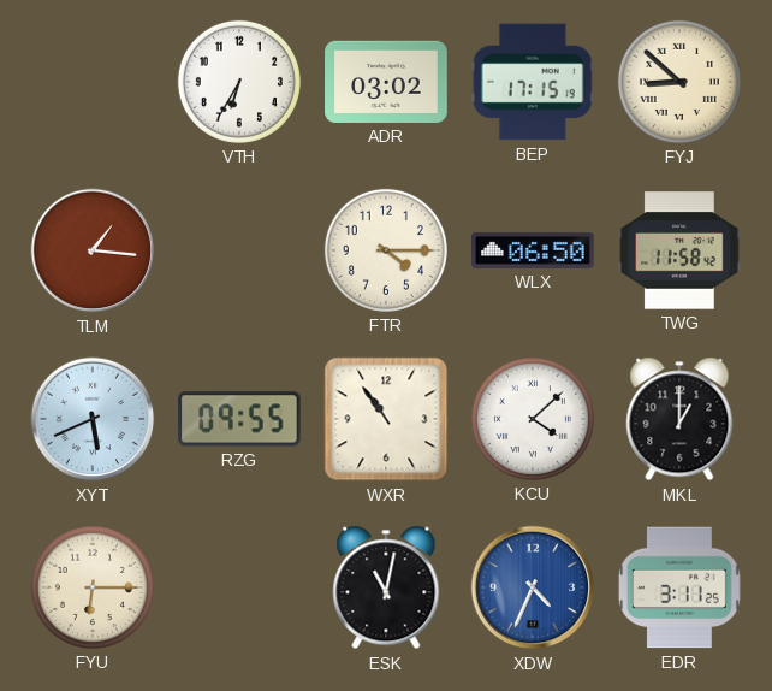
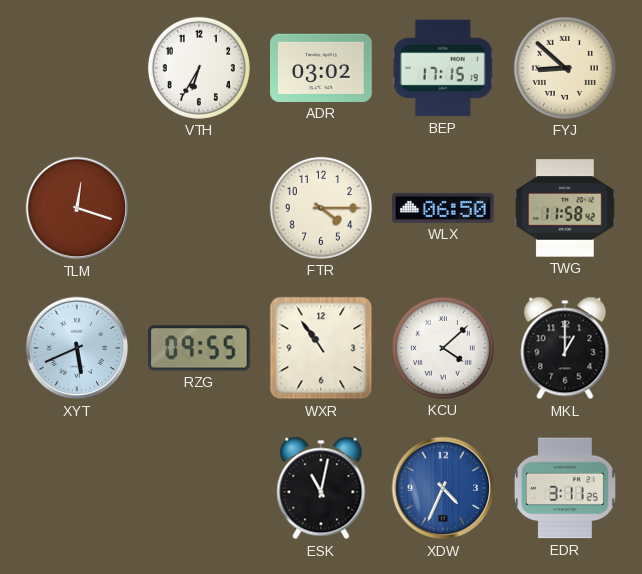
TLM: 1:16 -> 12:18 (77, 208)
FYU: 6:15 -> none (93, 587)
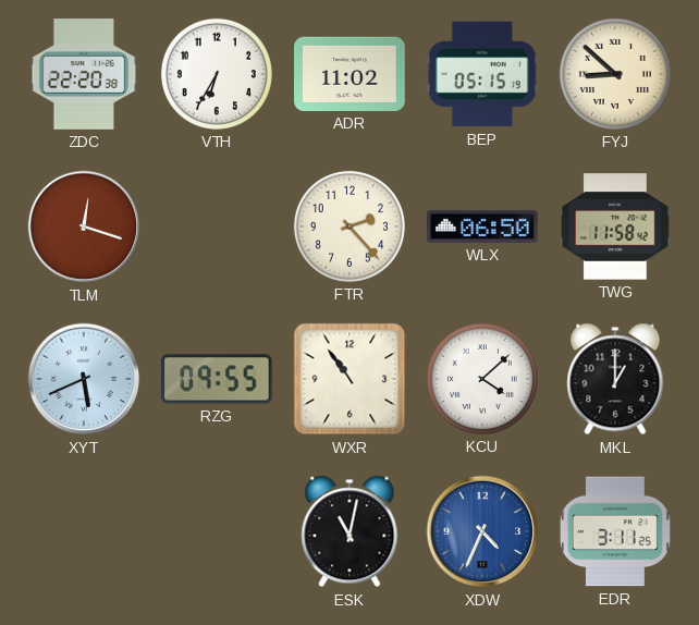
ZDC: none -> 22:20 (84, 74)
ADR: 03:02 -> 11:02 (349, 74)
BEP: 17:15 -> 05:15 (482, 74)
FTR: 4:15 -> 2:23 (349, 226)
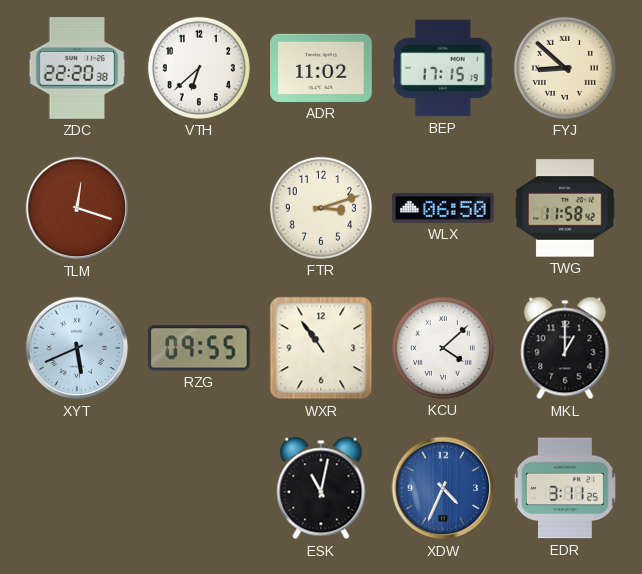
VTH: 6:35 -> 6:38 (199, 68)
BEP: 05:15 -> 17:15 (443, 68)
FTR: 2:23 -> 3:12 (321, 208)
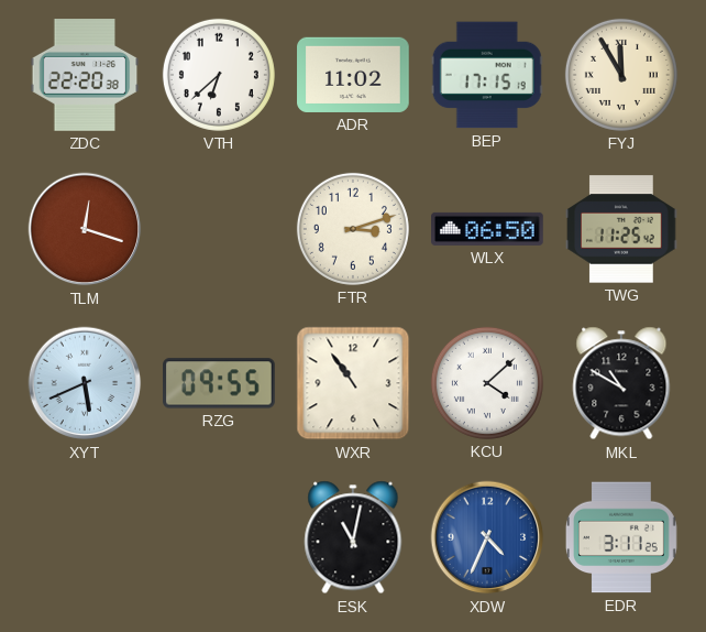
FYJ: 8:52 -> 11:55 (621, 75)
TWG: 11:58 -> 11:25 (621, 229)
MKL: 1:00 -> 10:50 (621, 383)
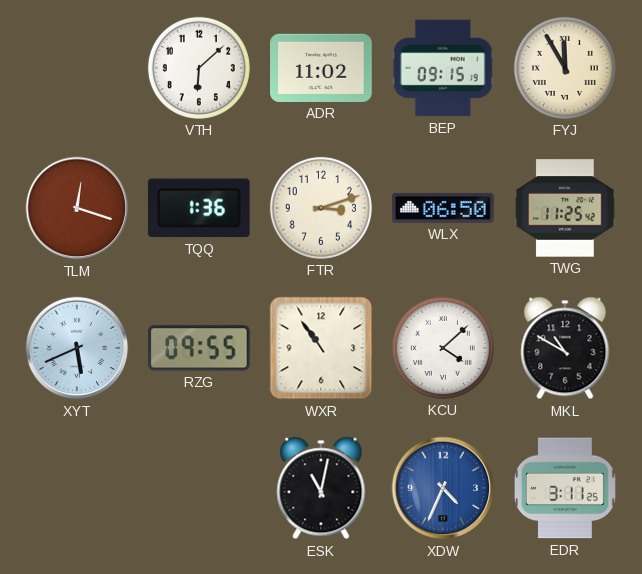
ZDC: 22:20 -> none (85, 75)
VTH: 6:38 -> 6:08 (199, 68)
BEP: 17:15 -> 09:15 (443, 68)
TQQ: none -> 1:36 (199, 208)
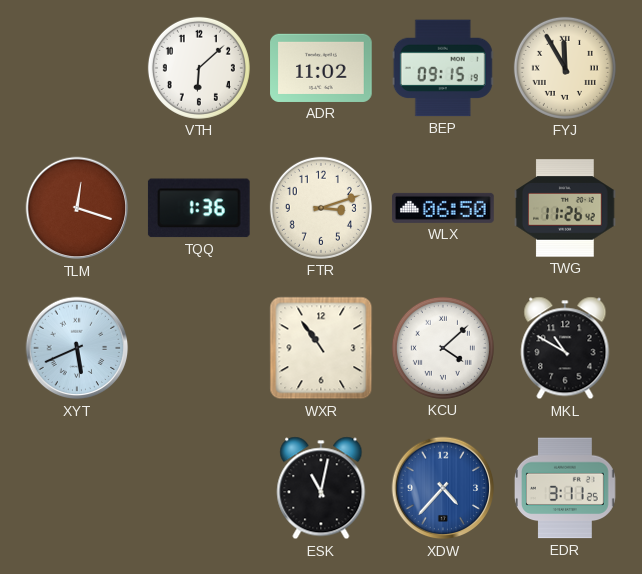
TWG: 11:25 -> 11:26 (565, 208)
RZG: 09:55 -> none (199, 348)
XDW: 4:34 -> 4:37 (443, 488)
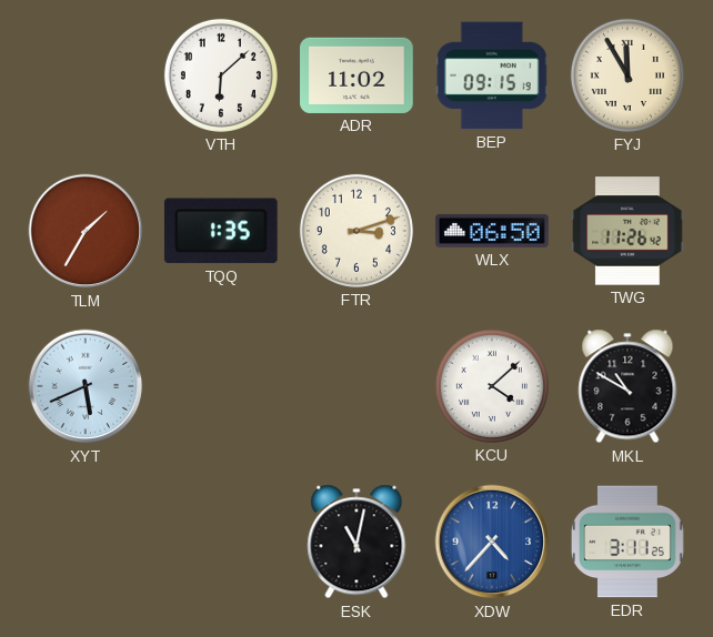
TLM: 12:18 -> 1:35 (86, 231)
TQQ: 1:36 -> 1:35 (221, 231)
WXR: 10:54 -> none (321, 348)
